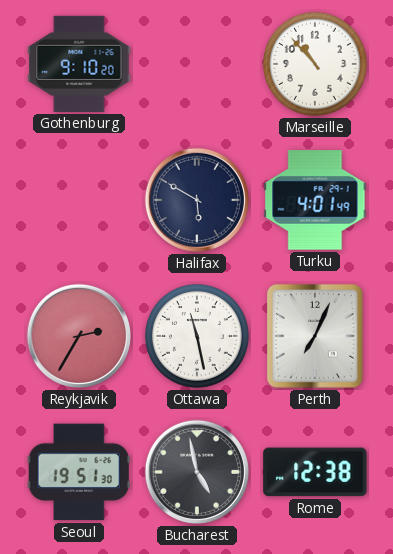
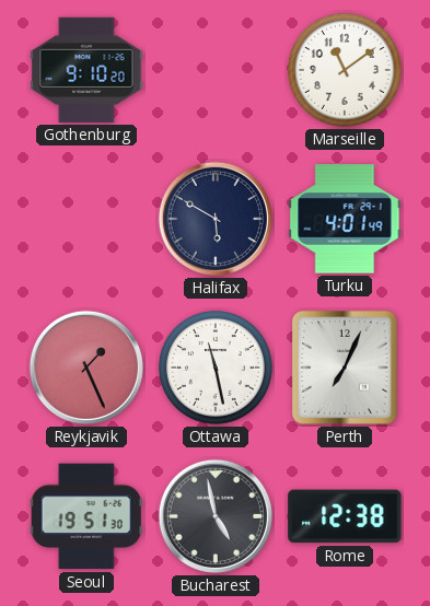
Marseille: 10:53 -> 11:09 (345, 70)
Reykjavik: 2:35 -> 1:26 (86, 368)
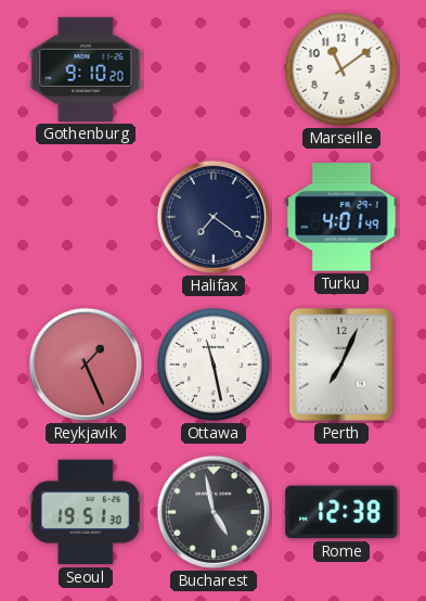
Halifax: 5:50 -> 7:21 (214, 217)
